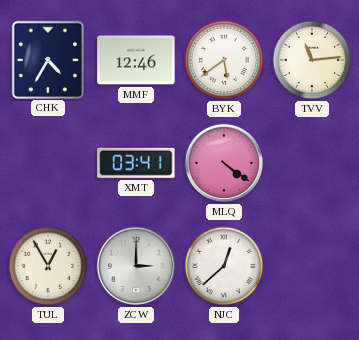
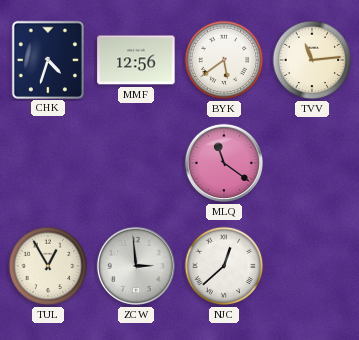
CHK: 4:35 -> 4:33 (47, 59)
MMF: 12:46 -> 12:56 (136, 60)
XMT: 03:41 -> none (136, 163)
MLQ: 4:21 -> 11:21 (224, 163)
ZCW: 3:00 -> 2:59 (136, 266)
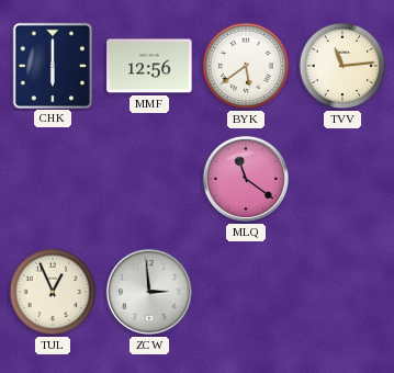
CHK: 4:33 -> 6:00 (52, 65)
TUL: 12:55 -> 12:56 (53, 292)
NJC: 12:38 -> none (224, 266)
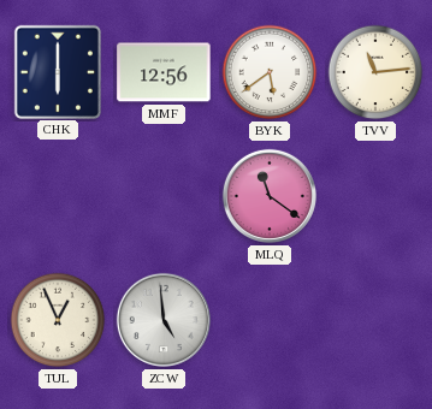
ZCW: 2:59 -> 4:59 (164, 320)
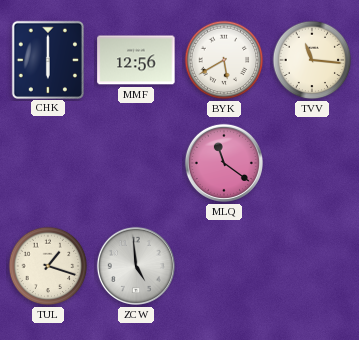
BYK: 5:39 -> 5:40 (224, 60)
TVV: 11:14 -> 11:16 (312, 60)
TUL: 12:56 -> 1:18 (48, 266)
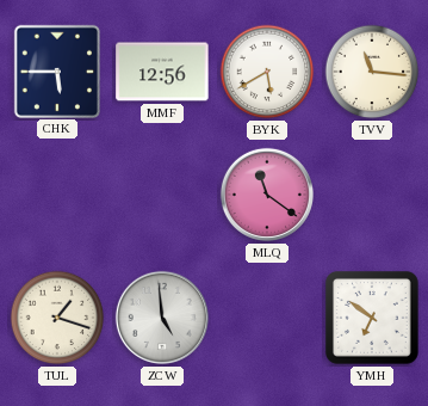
CHK: 6:00 -> 5:45 (56, 70)
YMH: none -> 6:51 (373, 319)
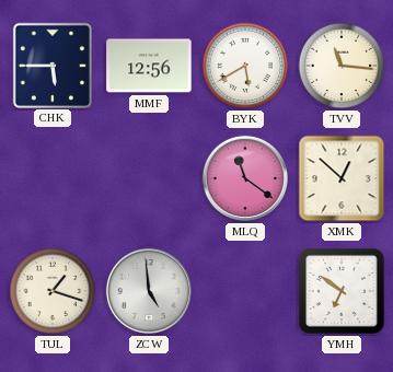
XMK: none -> 12:52 (342, 178)
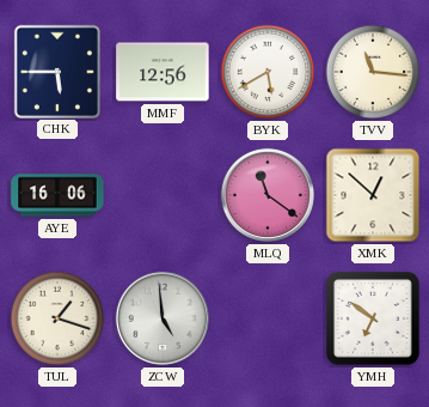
AYE: none -> 16:06 (57, 195)
